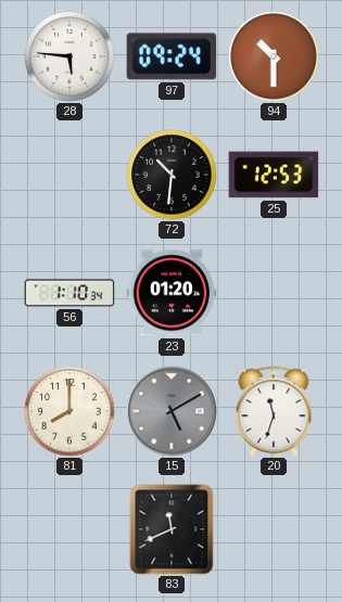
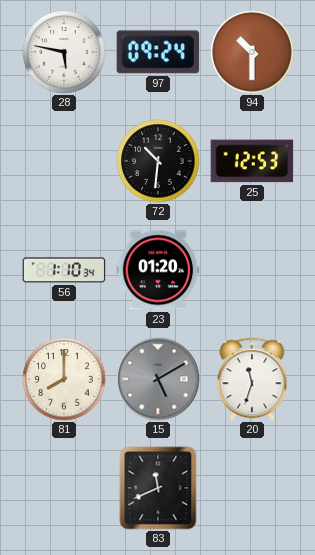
28: 5:46 -> 5:47 (64, 52)
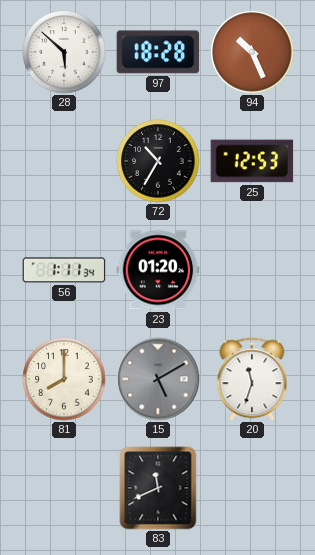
28: 5:47 -> 5:52 (64, 52)
97: 09:24 -> 18:28 (158, 52)
94: 10:30 -> 10:26 (252, 52)
72: 10:31 -> 10:35 (158, 161)
56: 1:10 -> 1:11 (64, 270)
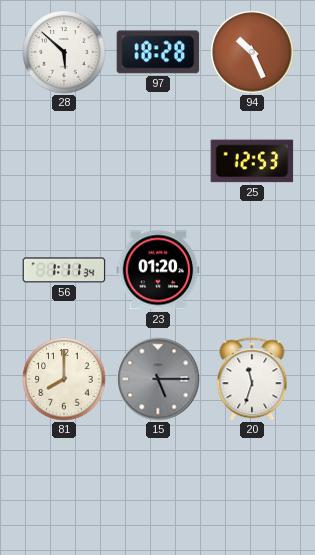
72: 10:35 -> none (158, 161)
15: 5:10 -> 5:15 (158, 379)
83: 11:41 -> none (158, 488)
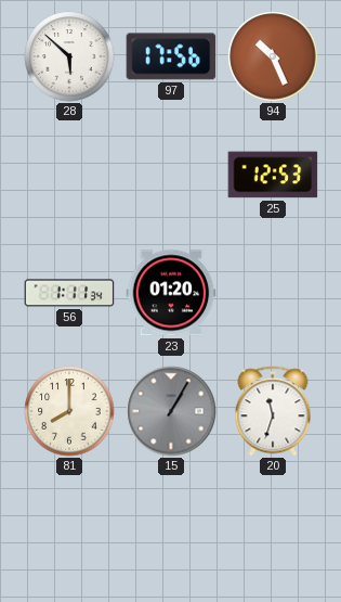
97: 18:28 -> 17:56 (171, 56)
15: 5:15 -> 1:05 (171, 411)
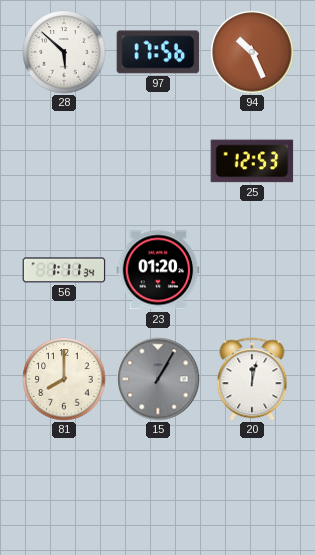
20: 11:33 -> 12:02 (252, 379)
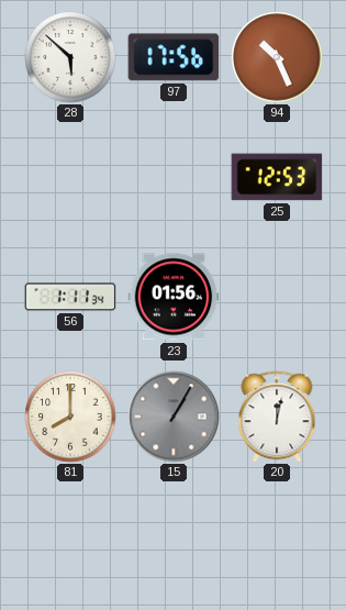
23: 01:20 -> 01:56 (174, 297)
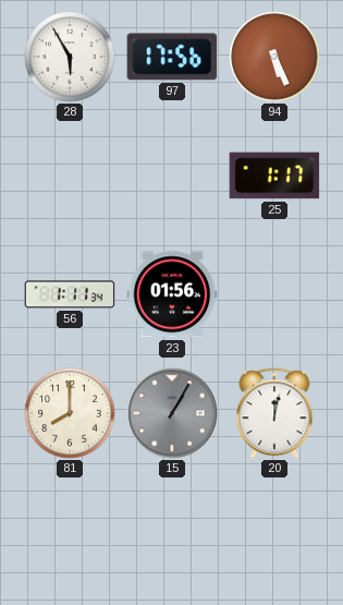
28: 5:52 -> 5:55 (70, 57)
94: 10:26 -> 5:26 (274, 57)
25: 12:53 -> 1:17 (274, 176)
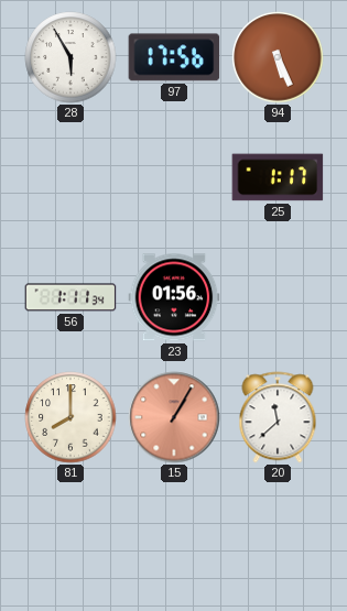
15 dial: grey -> salmon (174, 417)
20: 12:02 -> 11:38 (278, 417)
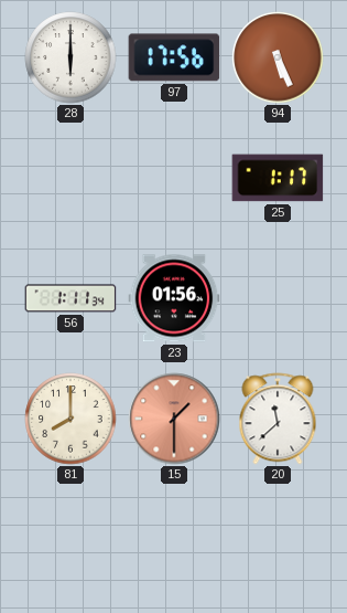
28: 5:55 -> 6:00 (71, 57)
15: 1:05 -> 1:30 (174, 419)
